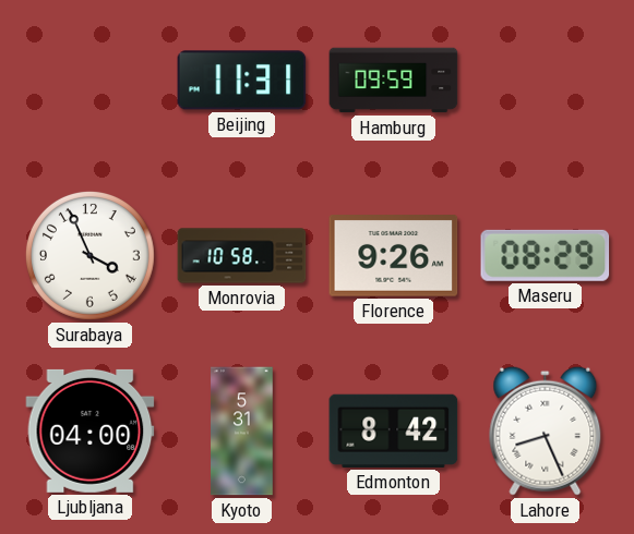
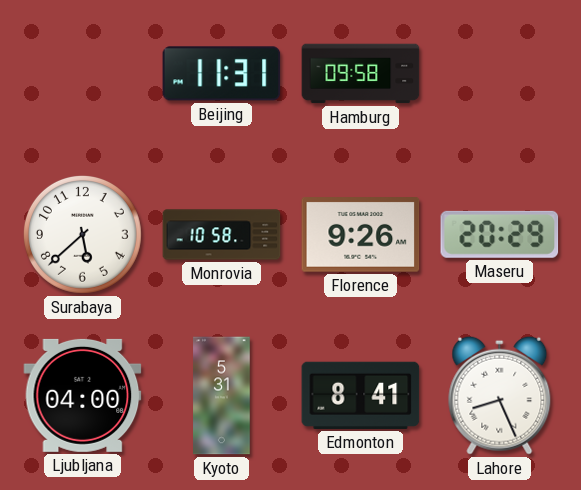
Hamburg: 09:59 -> 09:58 (361, 74)
Surabaya: 3:56 -> 5:38 (82, 234)
Maseru: 08:29 -> 20:29 (500, 234)
Edmonton: 8:42 -> 8:41 (361, 395)
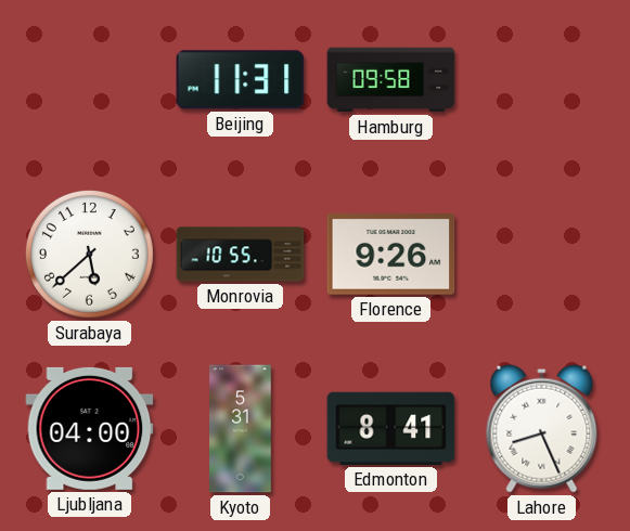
Monrovia: 10:58 -> 10:55 (241, 255)
Maseru: 20:29 -> none (500, 234)
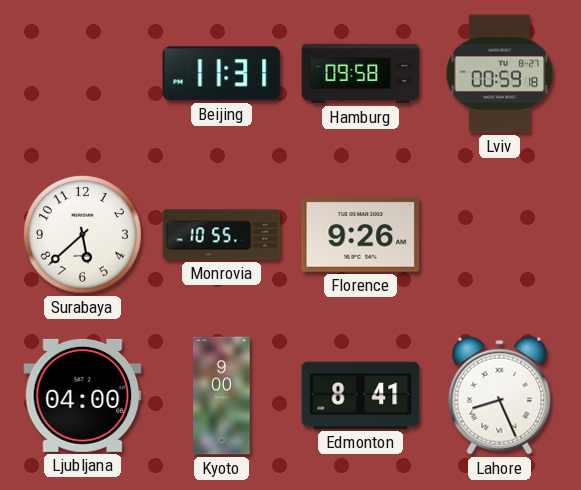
Lviv: none -> 00:59 (500, 74)
Kyoto: 5:31 -> 9:00 (222, 396)
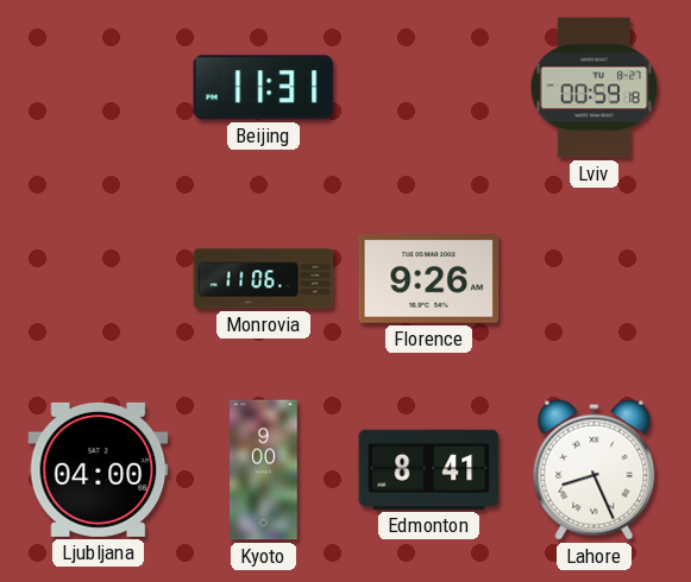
Hamburg: 09:58 -> none (361, 74)
Surabaya: 5:38 -> none (82, 234)
Monrovia: 10:55 -> 11:06 (264, 279)
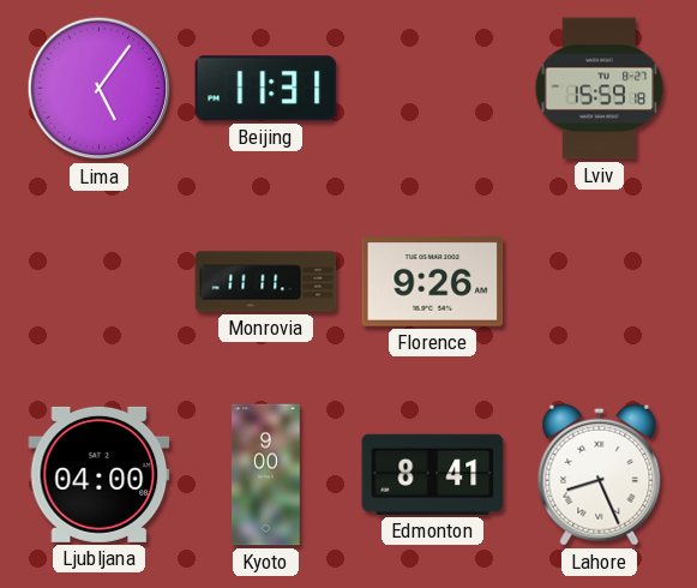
Lima: none -> 5:06 (100, 89)
Lviv: 00:59 -> 15:59 (600, 89)
Monrovia: 11:06 -> 11:11 (266, 282)
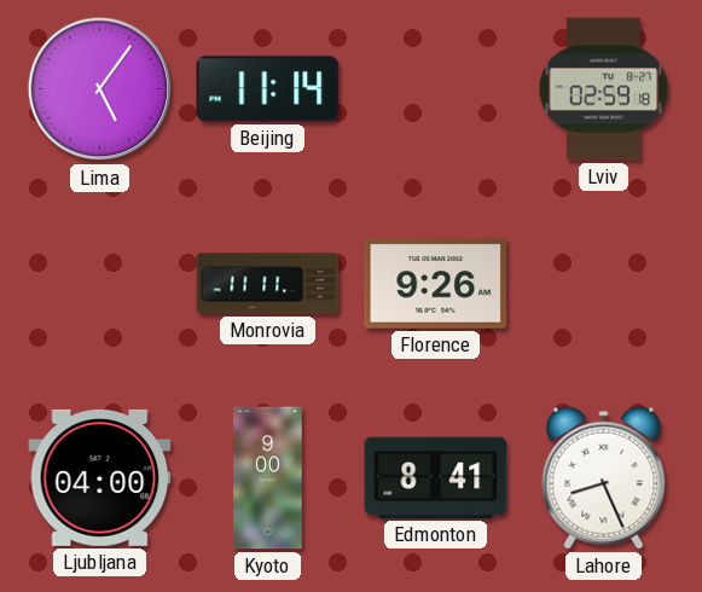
Beijing: 11:31 -> 11:14 (268, 89)
Lviv: 15:59 -> 02:59 (604, 89)
